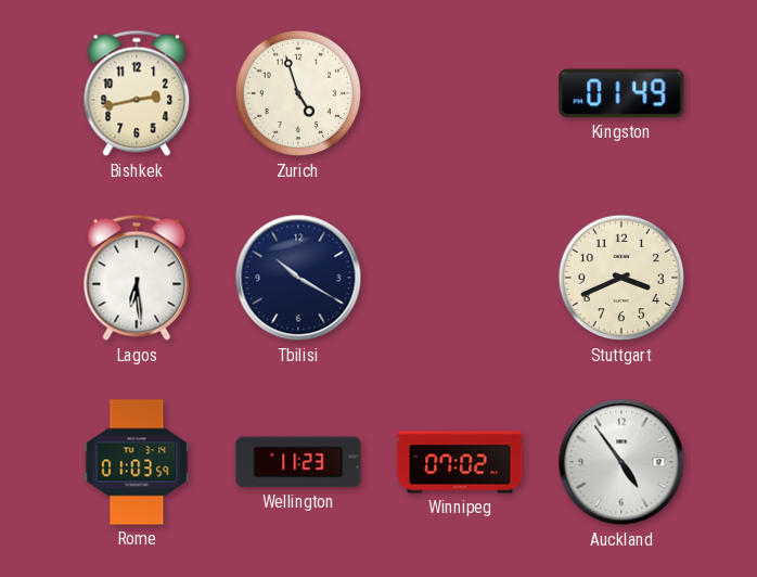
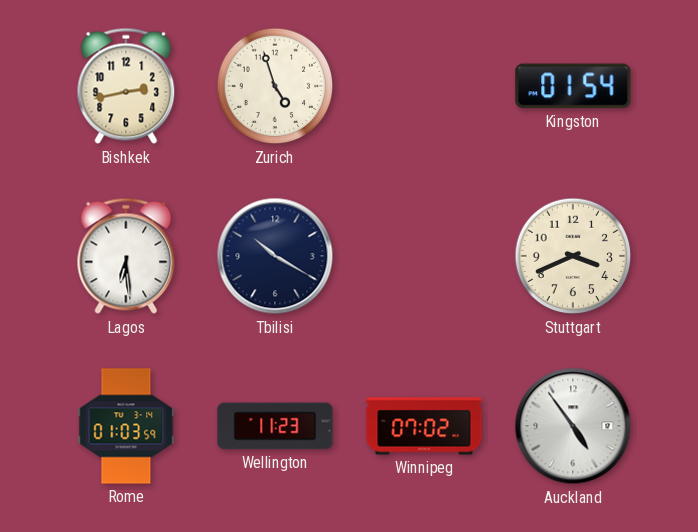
Kingston: 01:49 -> 01:54 (573, 86)
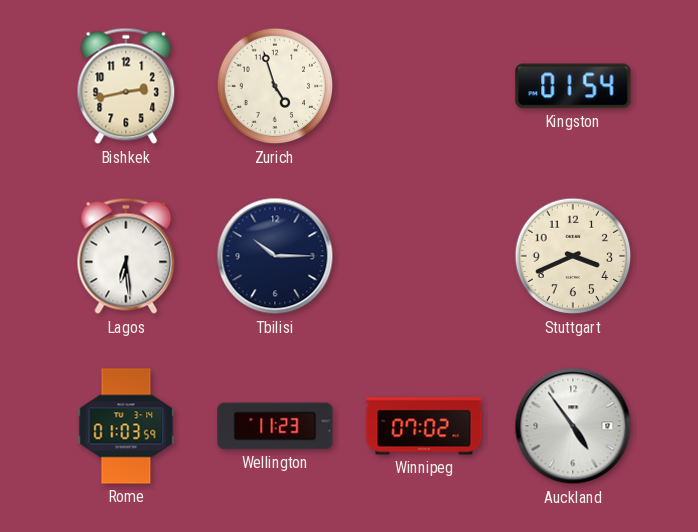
Tbilisi: 10:20 -> 10:15 (275, 256)
